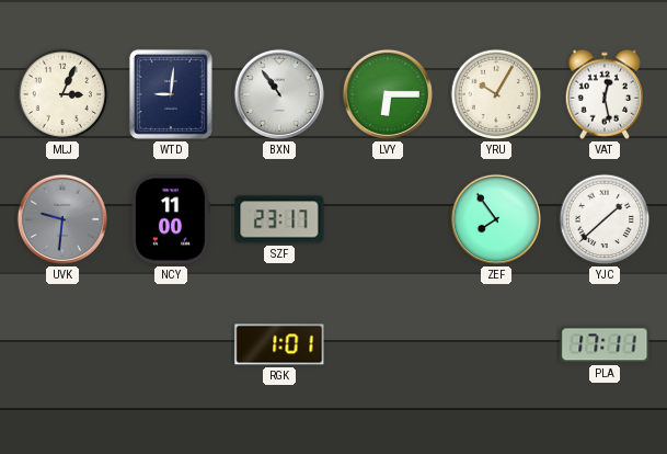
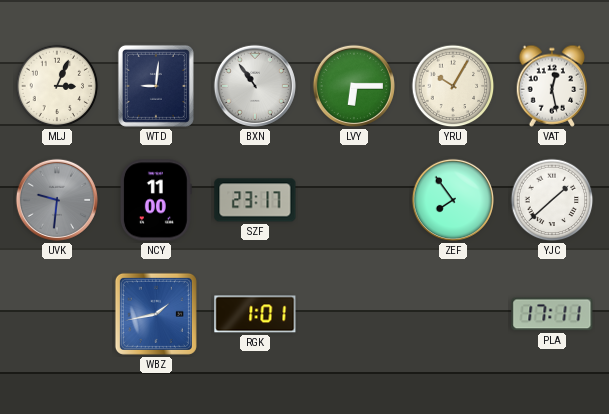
WBZ: none -> 1:43 (156, 314)
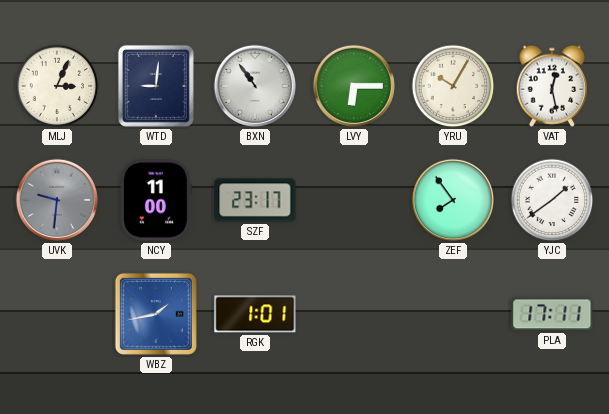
YJC: 1:38 -> 1:39 (552, 200)
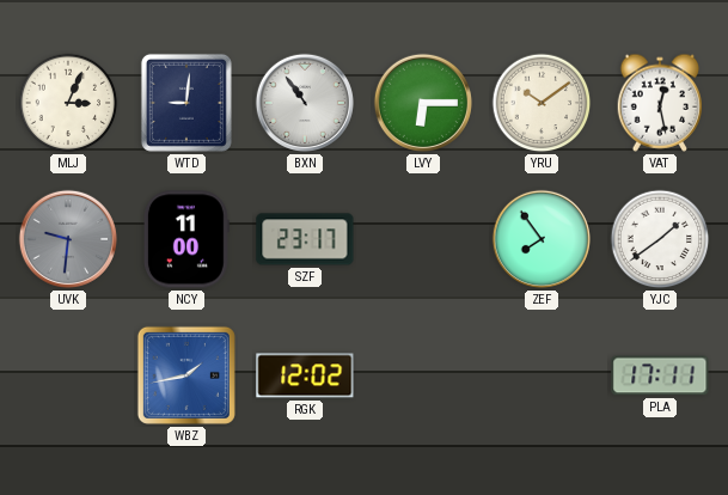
YRU: 10:05 -> 10:09 (542, 103)
RGK: 1:01 -> 12:02 (305, 375)
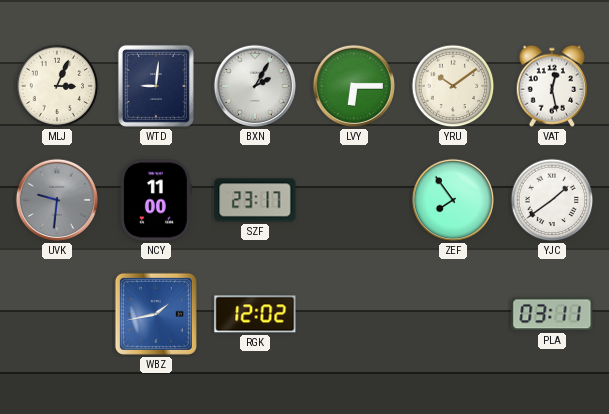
BXN: 10:54 -> 2:05 (255, 86)
PLA: 17:11 -> 03:11 (552, 314)
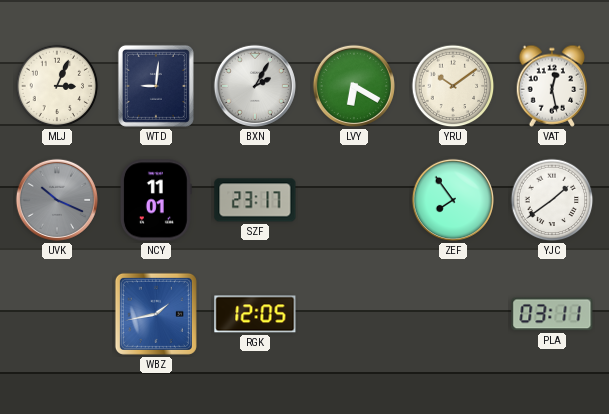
LVY: 6:15 -> 6:20 (354, 86)
UVK: 9:31 -> 10:19 (57, 200)
NCY: 11:00 -> 11:01 (156, 200)
RGK: 12:02 -> 12:05 (255, 314)
